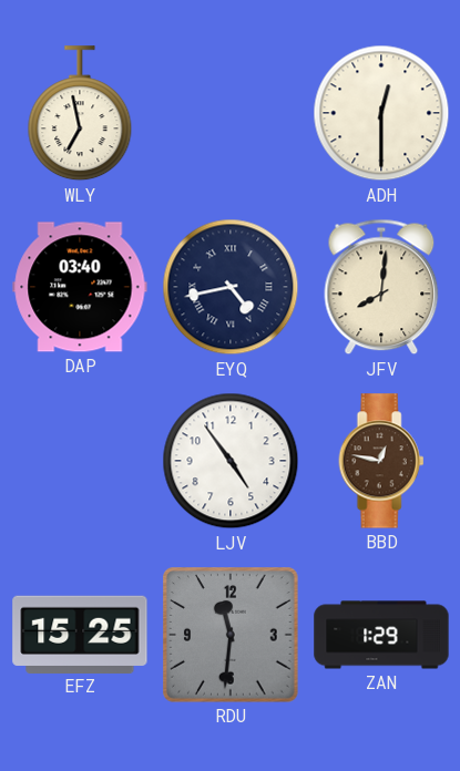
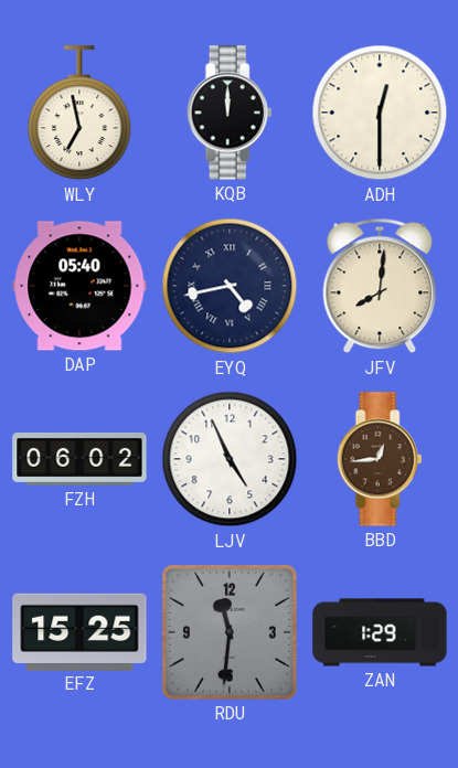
KQB: none -> 12:00 (230, 113)
DAP: 03:40 -> 05:40 (79, 286)
FZH: none -> 06:02 (79, 459)
LJV: 4:54 -> 4:56 (230, 459)
BBD: 12:47 -> 12:44 (380, 459)
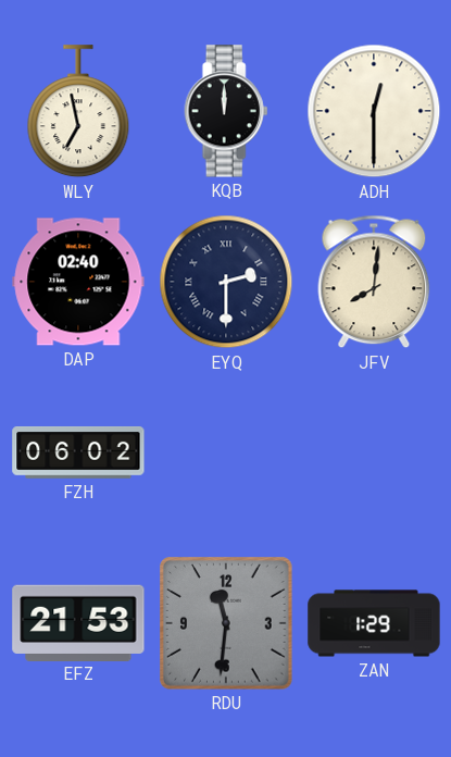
DAP: 05:40 -> 02:40 (78, 282)
EYQ: 4:43 -> 2:30 (226, 282)
LJV: 4:56 -> none (230, 459)
BBD: 12:44 -> none (380, 459)
EFZ: 15:25 -> 21:53 (78, 622)
